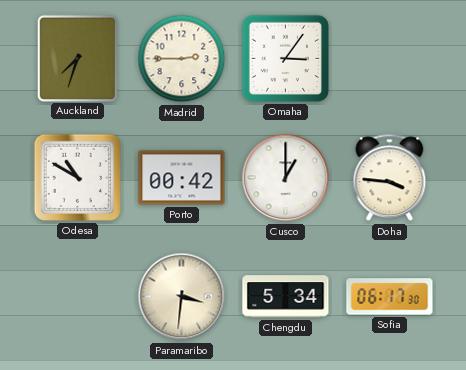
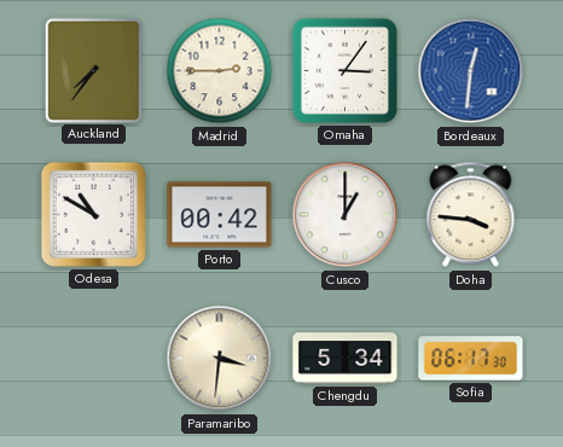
Auckland: 7:33 -> 7:36 (93, 70)
Bordeaux: none -> 12:31 (471, 71)
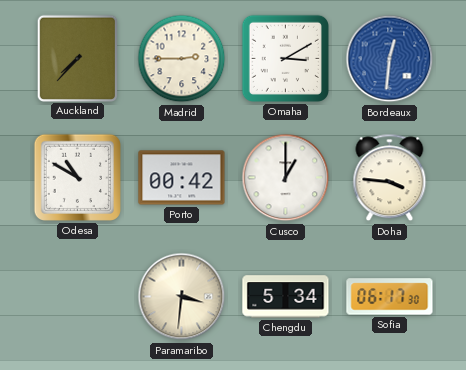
Auckland: 7:36 -> 7:37 (77, 58)
Omaha: 3:06 -> 3:10 (285, 58)
